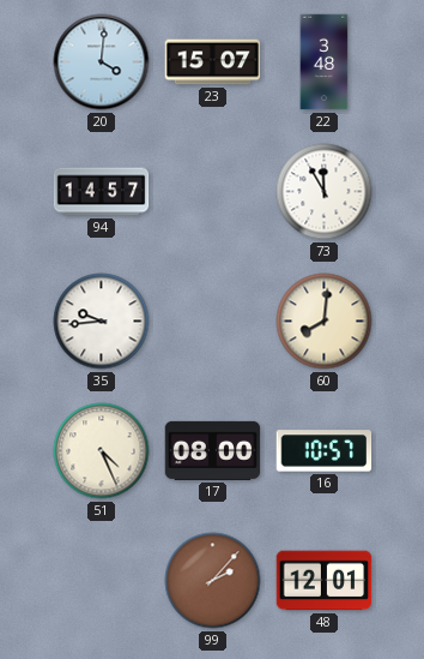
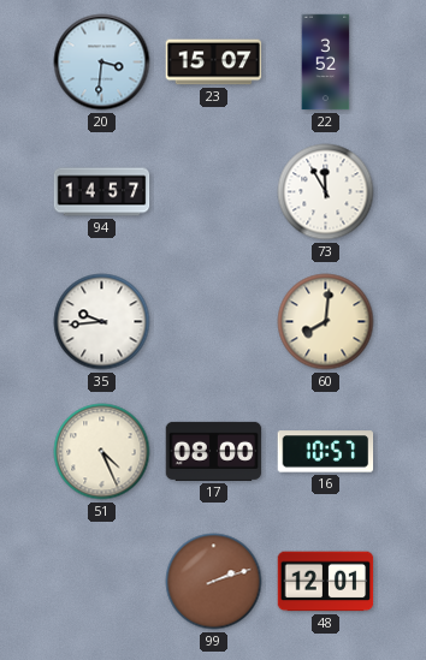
20: 4:01 -> 3:31 (102, 63)
22: 3:48 -> 3:52 (326, 63)
99: 2:07 -> 2:12 (214, 582)
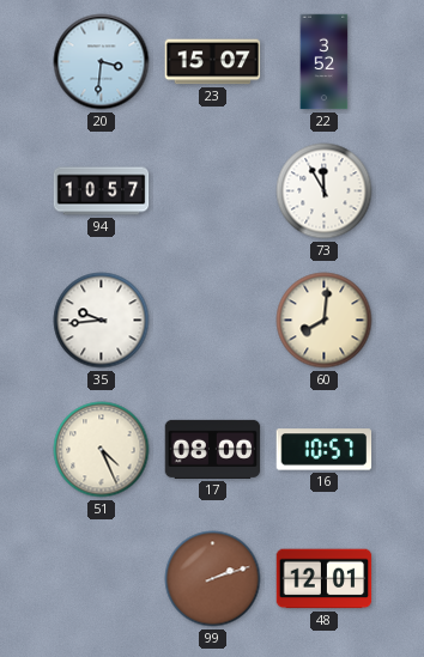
94: 14:57 -> 10:57 (102, 191)
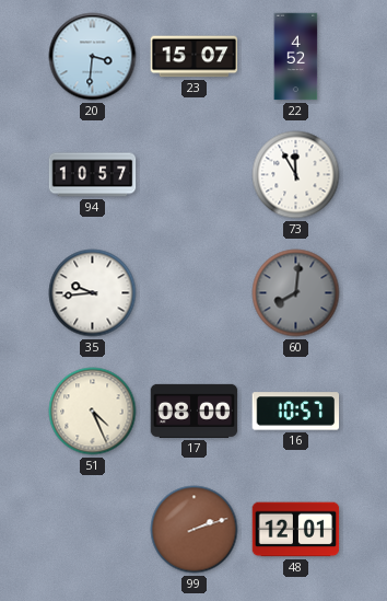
22: 3:52 -> 4:52 (296, 57)
60 dial: cream -> grey (296, 293)
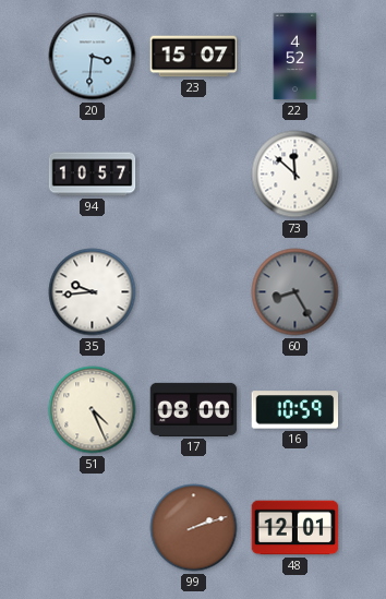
73: 11:55 -> 11:52 (295, 175)
60: 8:01 -> 8:25 (295, 292)
16: 10:57 -> 10:59 (295, 410)
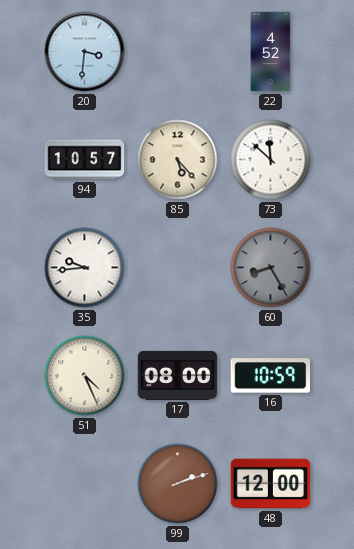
23: 15:07 -> none (194, 57)
85: none -> 5:23 (178, 160)
48: 12:01 -> 12:00 (271, 484)
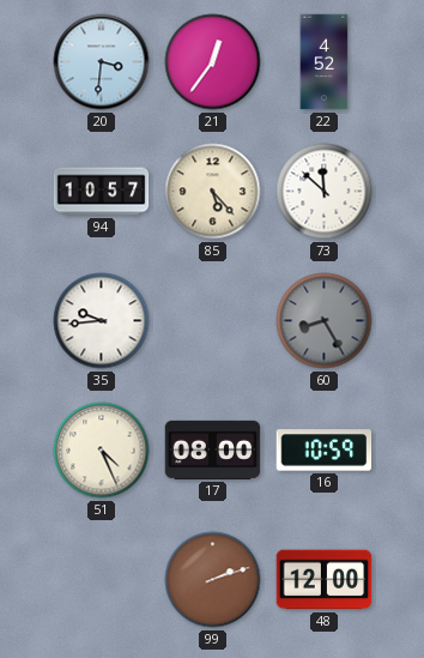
21: none -> 12:36 (213, 62)
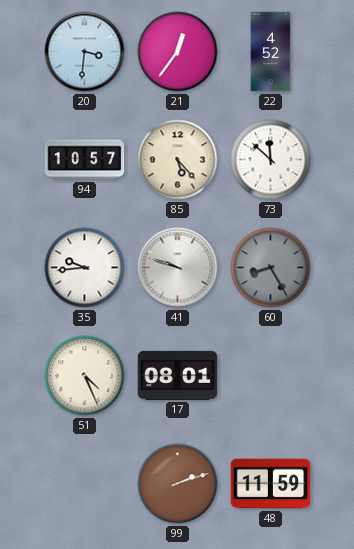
41: none -> 9:48 (178, 268)
17: 08:00 -> 08:01 (178, 375)
16: 10:59 -> none (325, 451)
48: 12:00 -> 11:59 (271, 484)
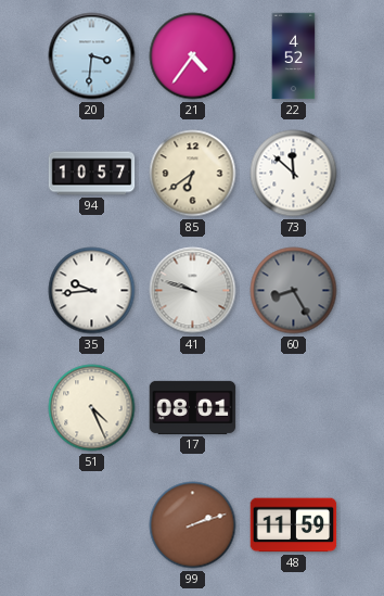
21: 12:36 -> 4:36 (193, 56)
85: 5:23 -> 6:39 (193, 174)
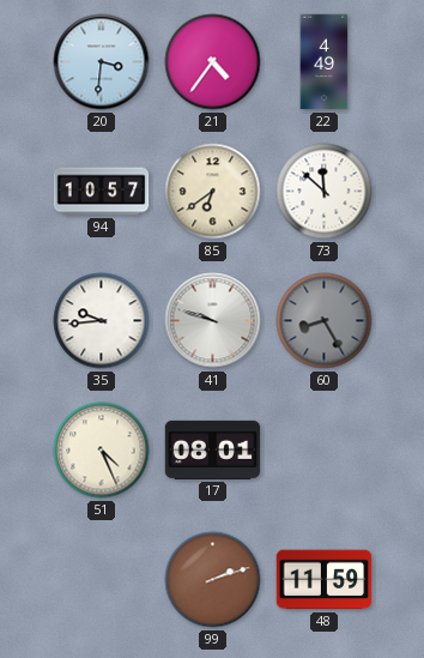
22: 4:52 -> 4:49 (325, 62)
